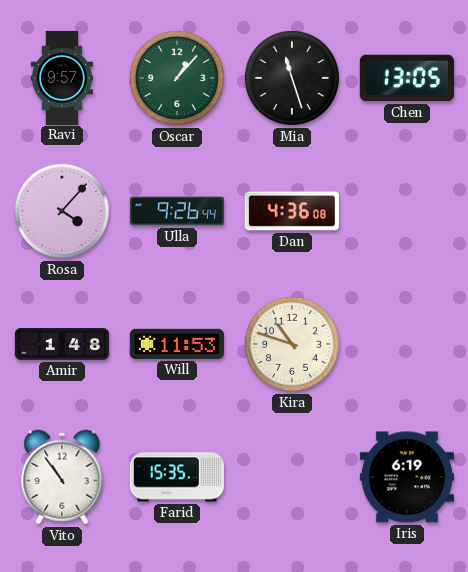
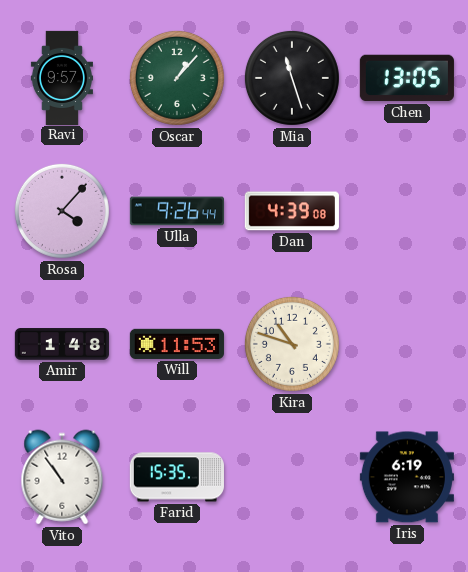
Dan: 4:36 -> 4:39 (292, 211)
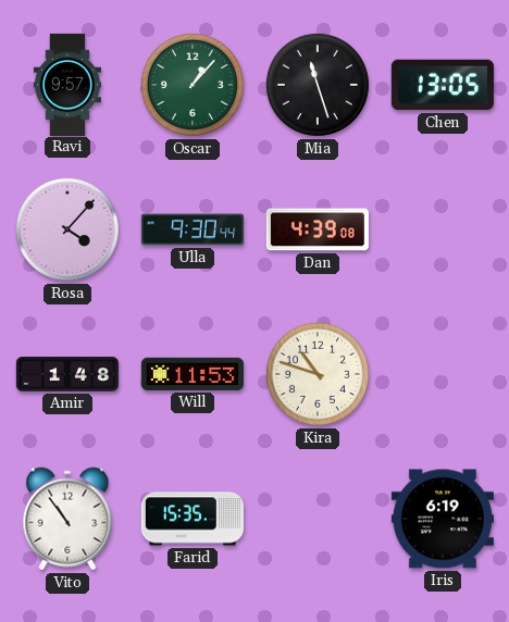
Ulla: 9:26 -> 9:30 (193, 229)
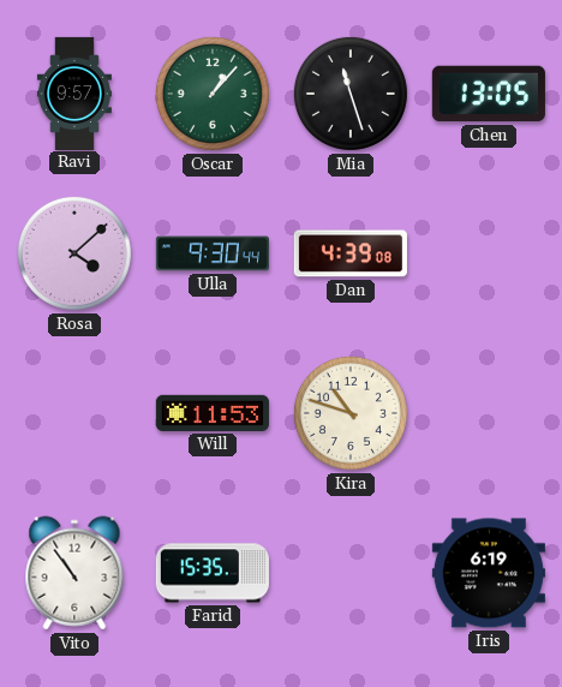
Rosa: 4:07 -> 4:08 (74, 253)
Amir: 1:48 -> none (67, 374)
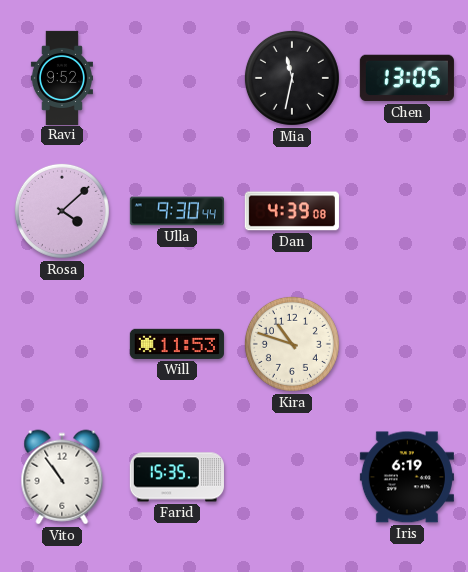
Ravi: 9:57 -> 9:52 (62, 77)
Oscar: 1:07 -> none (213, 94)
Mia: 11:27 -> 11:32 (292, 78)
